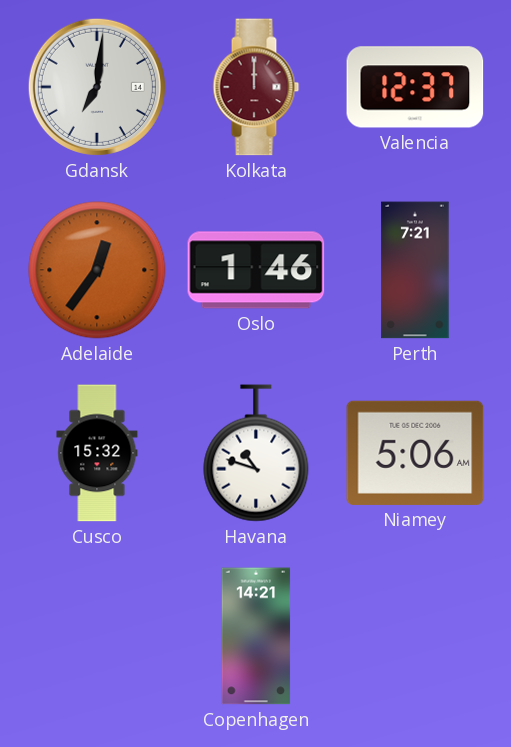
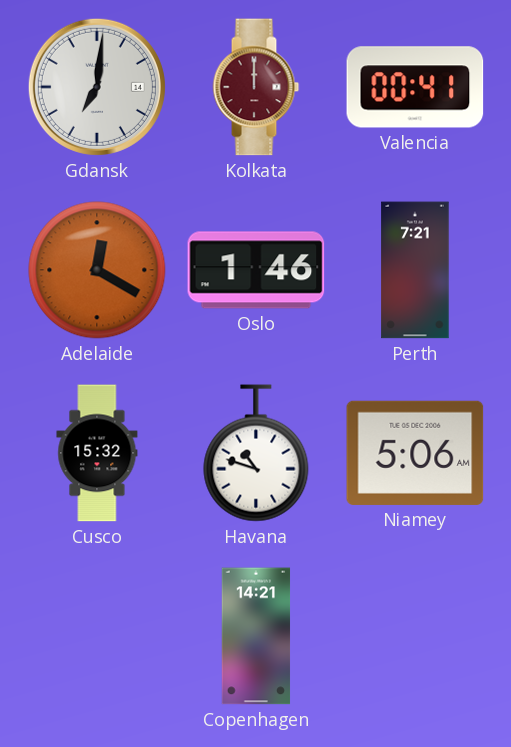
Valencia: 12:37 -> 00:41 (415, 87)
Adelaide: 12:36 -> 12:20 (97, 270)
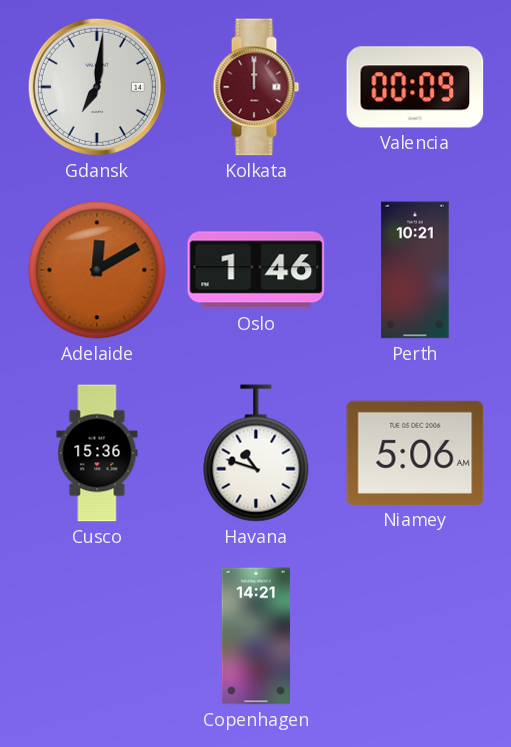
Valencia: 00:41 -> 00:09 (415, 87)
Adelaide: 12:20 -> 12:10 (97, 270)
Perth: 7:21 -> 10:21 (415, 270)
Cusco: 15:32 -> 15:36 (97, 453)
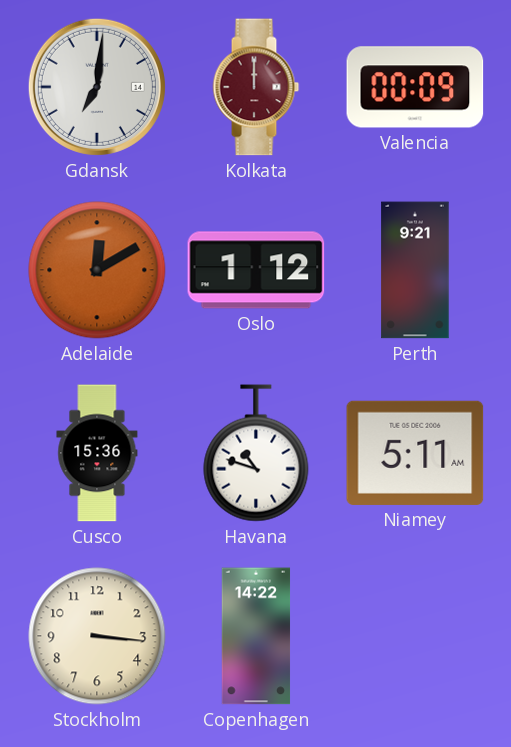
Oslo: 1:46 -> 1:12 (256, 270)
Perth: 10:21 -> 9:21 (415, 270)
Niamey: 5:06 -> 5:11 (415, 453)
Stockholm: none -> 3:16 (97, 636)
Copenhagen: 14:21 -> 14:22 (256, 636)
